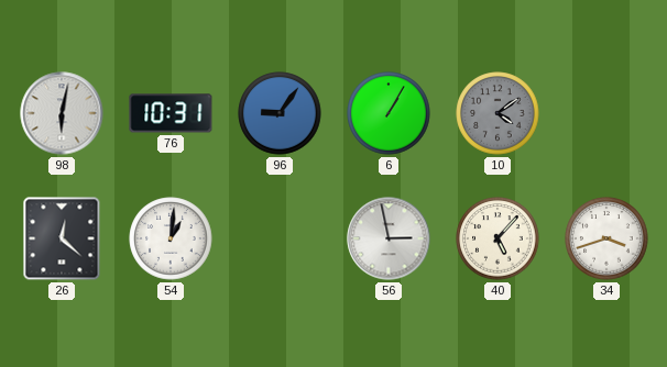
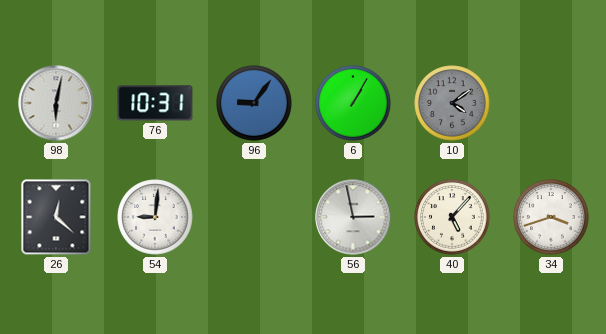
54: 1:01 -> 9:01 (155, 217)
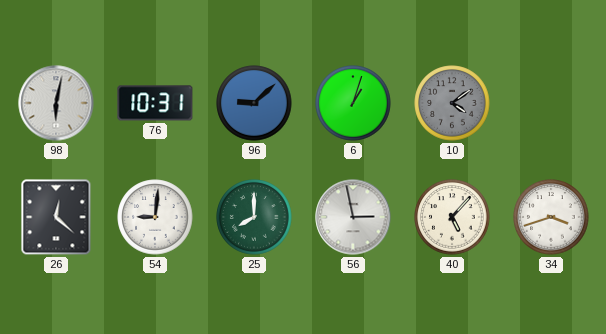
96: 9:06 -> 9:08 (254, 103)
6: 1:05 -> 1:03 (353, 103)
25: none -> 8:00 (254, 217)
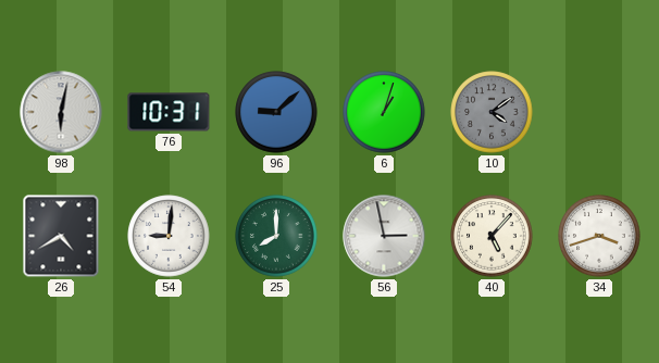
26: 12:22 -> 4:40 (61, 236)
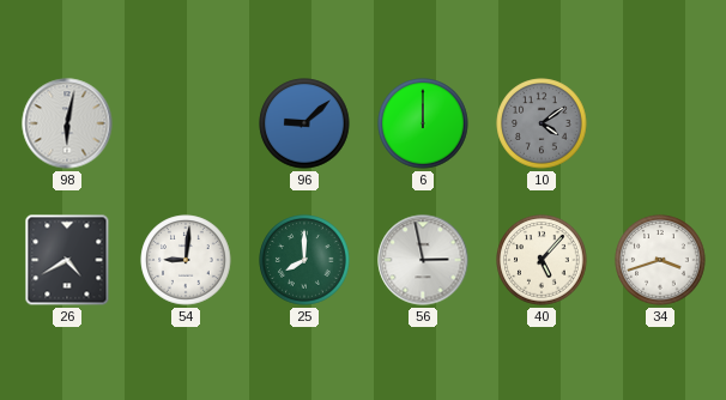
76: 10:31 -> none (169, 112)
6: 1:03 -> 12:00 (423, 123)
